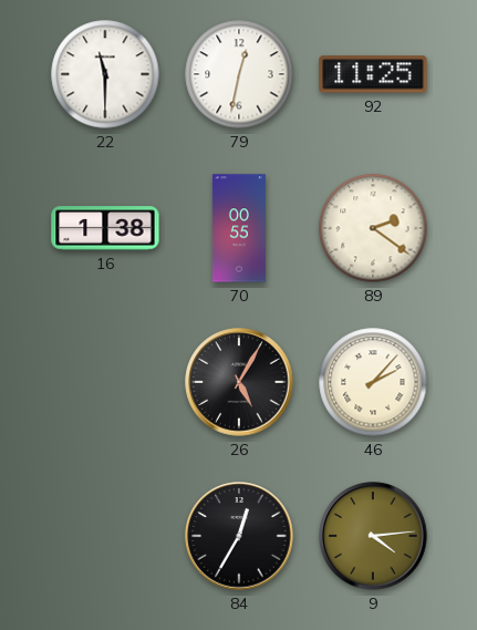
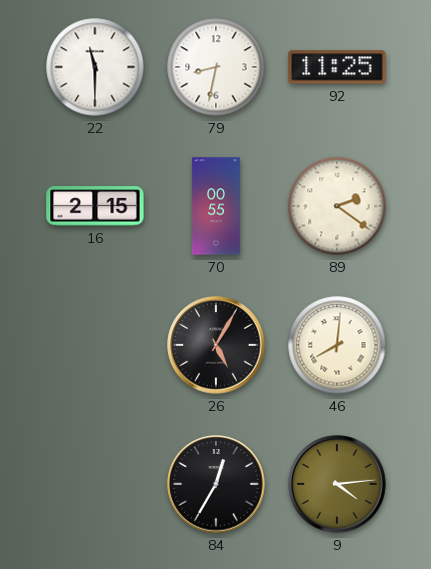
79: 12:32 -> 8:32 (216, 67)
16: 1:38 -> 2:15 (95, 206)
46: 2:07 -> 8:01 (337, 345)
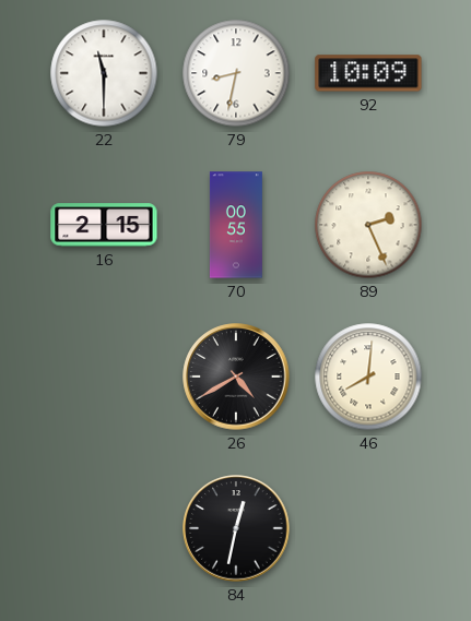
92: 11:25 -> 10:09 (368, 73)
89: 2:21 -> 2:26 (368, 225)
26: 5:05 -> 4:40 (236, 377)
84: 12:35 -> 12:32 (236, 528)
9: 4:14 -> none (337, 484)
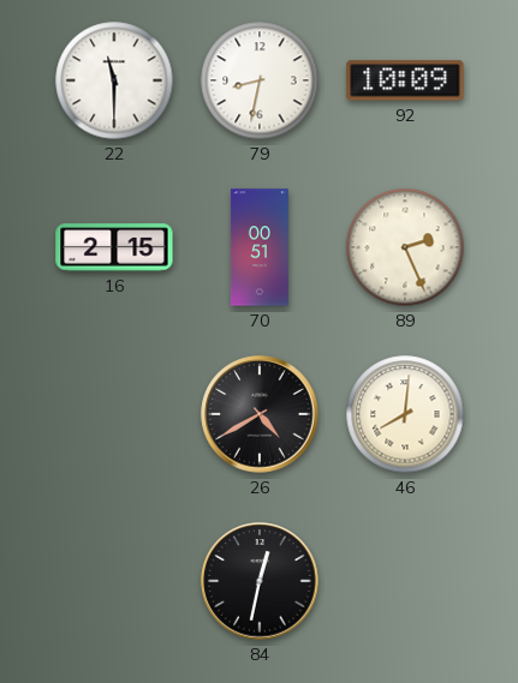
70: 00:55 -> 00:51 (260, 247)
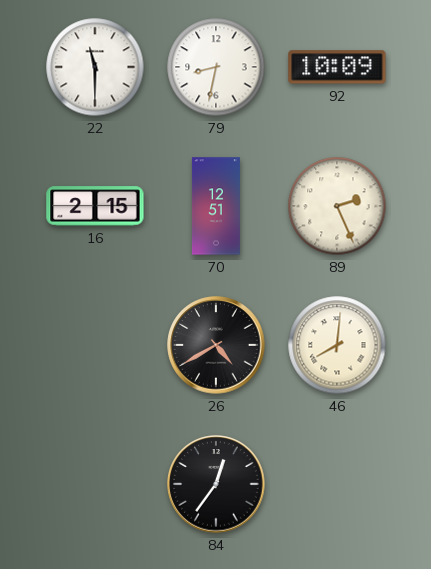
70: 00:51 -> 12:51 (216, 206)
84: 12:32 -> 12:36 (216, 484)
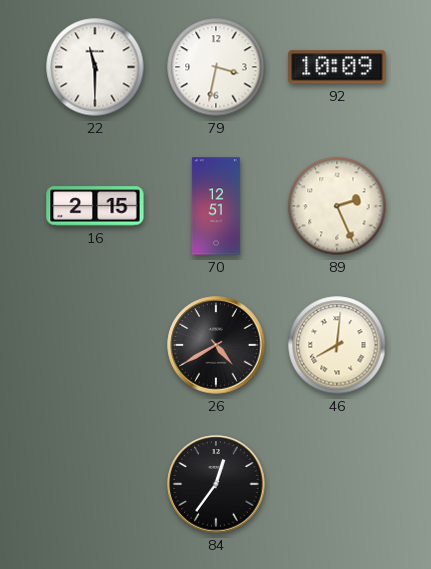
79: 8:32 -> 3:32 (216, 67)
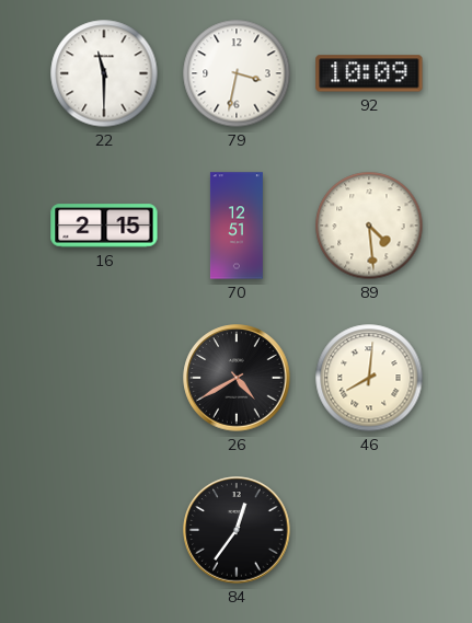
89: 2:26 -> 4:29 (369, 226)
